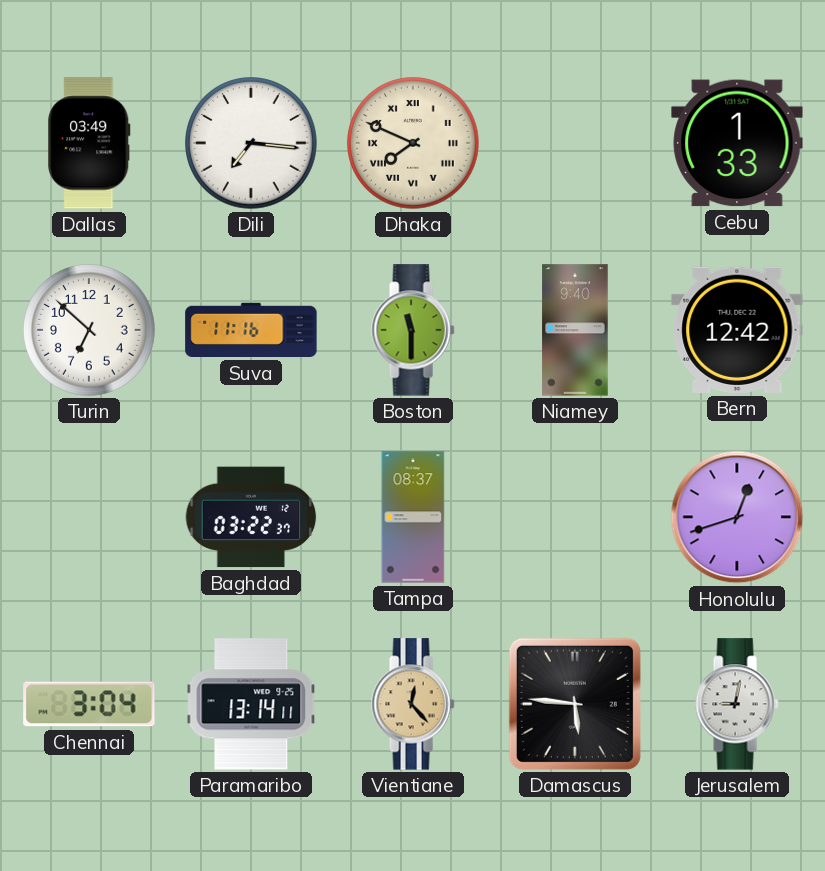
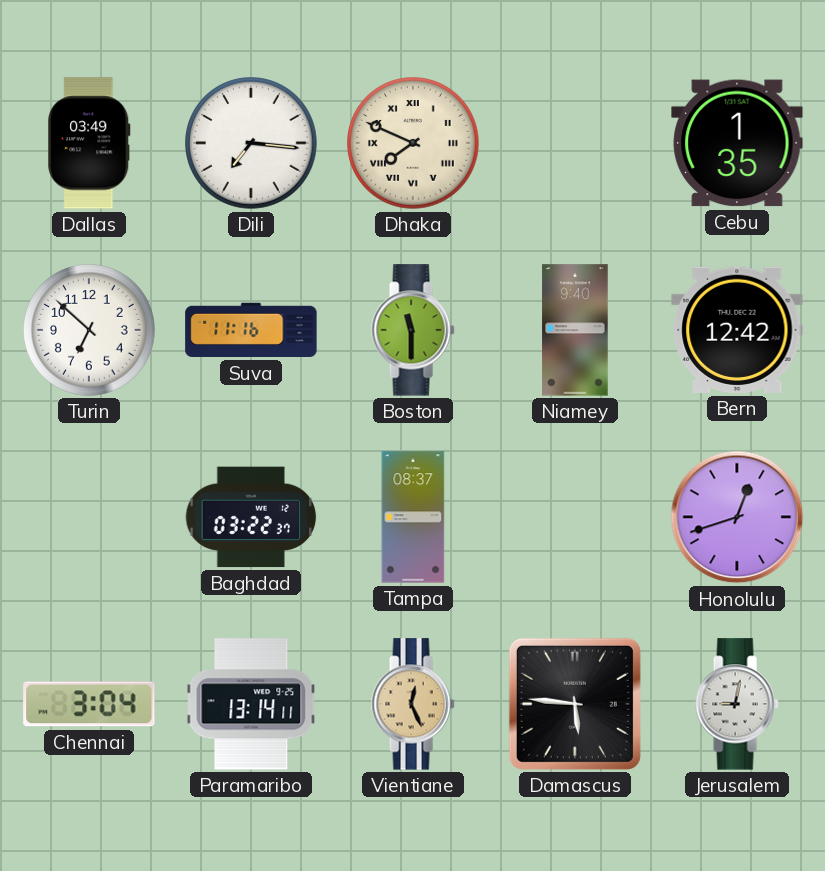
Cebu: 1:33 -> 1:35 (737, 143)
Vientiane: 12:23 -> 12:26 (413, 704)
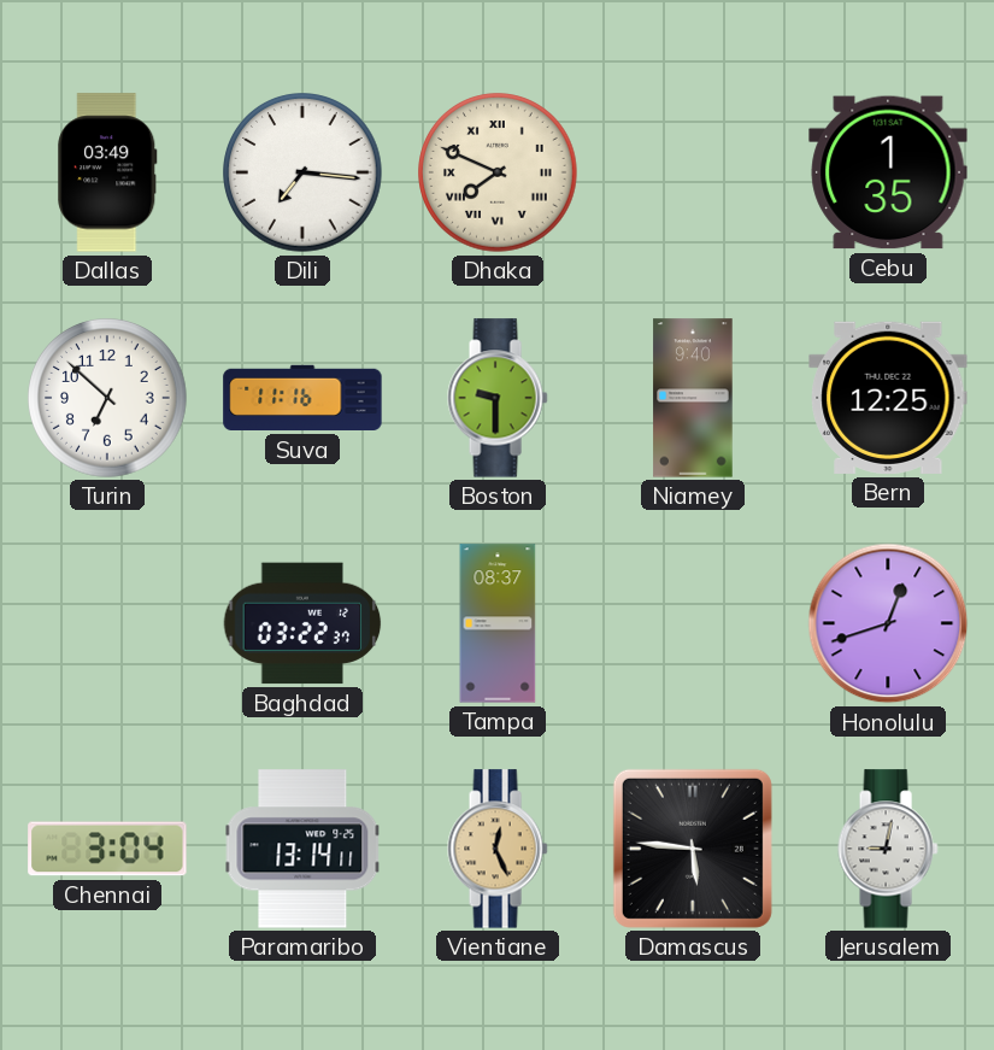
Boston: 11:30 -> 9:30 (498, 398)
Bern: 12:42 -> 12:25 (888, 398)
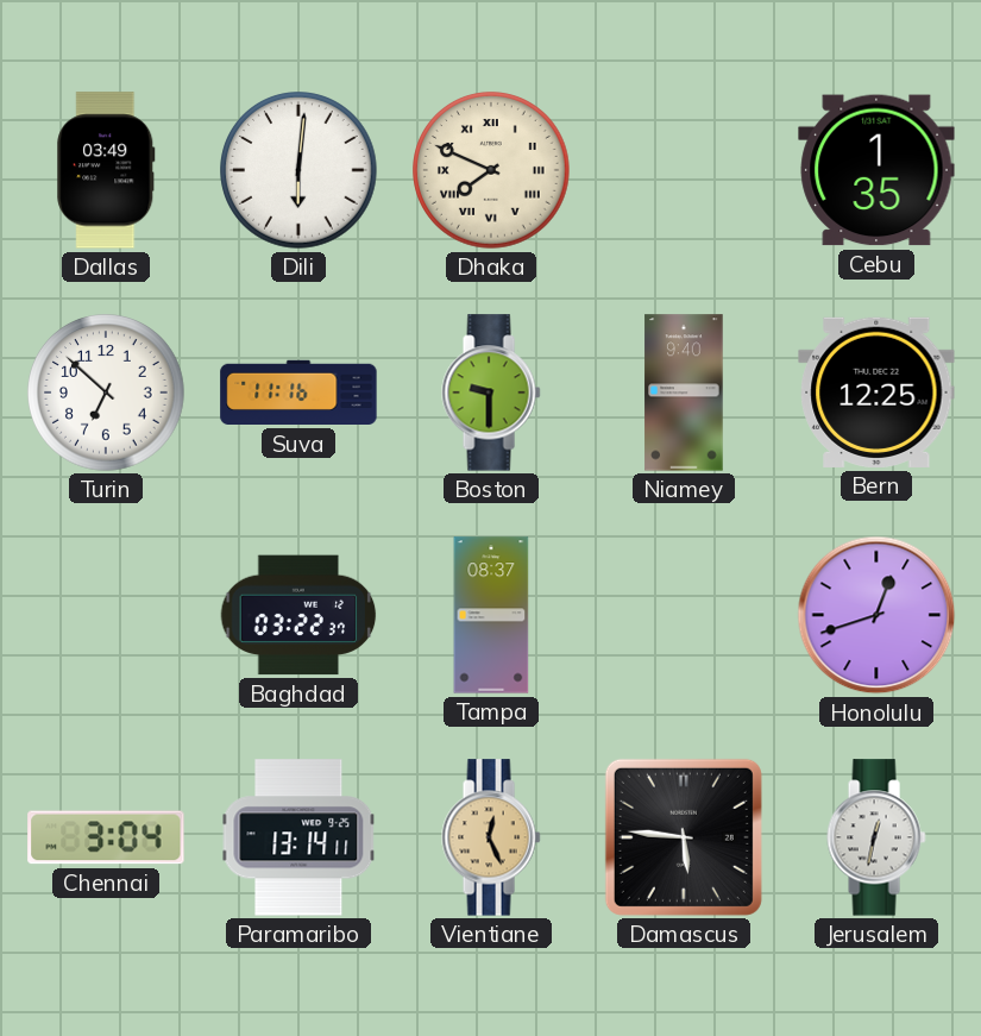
Dili: 7:16 -> 6:01 (298, 170)
Jerusalem: 9:02 -> 12:32 (876, 837)
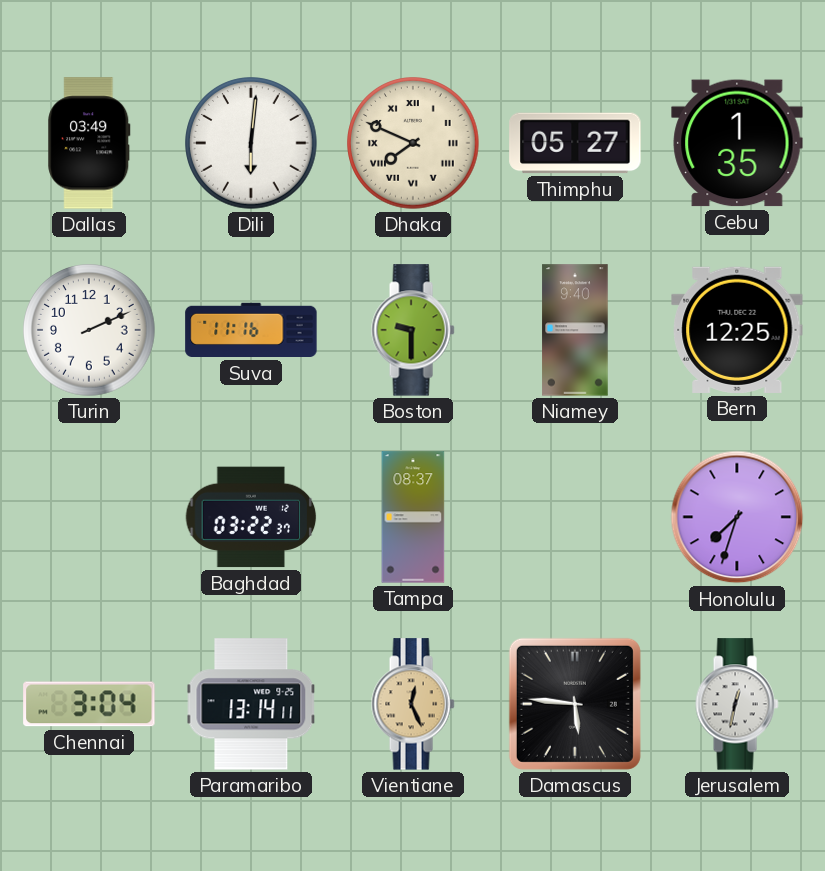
Thimphu: none -> 05:27 (575, 143)
Turin: 6:52 -> 2:11 (89, 330)
Honolulu: 12:42 -> 7:33 (737, 517)
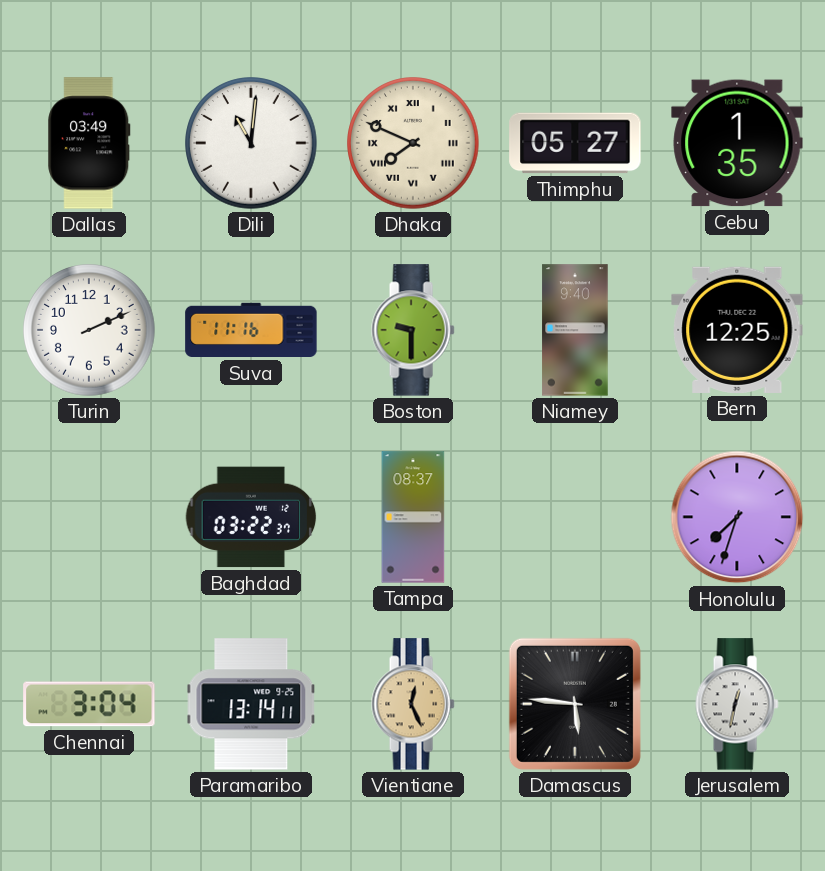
Dili: 6:01 -> 11:01 (251, 143)
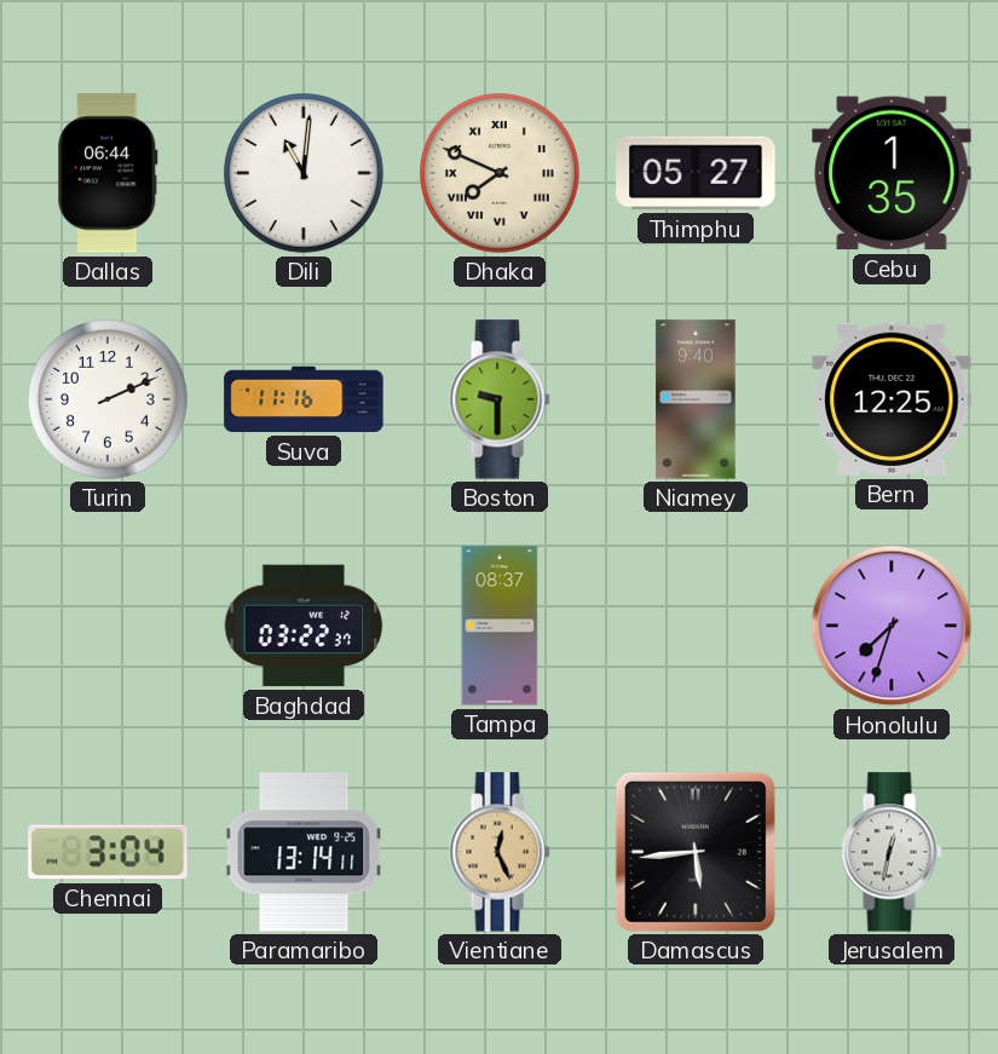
Dallas: 03:49 -> 06:44 (108, 173)
Damascus: 5:46 -> 5:44 (696, 852)
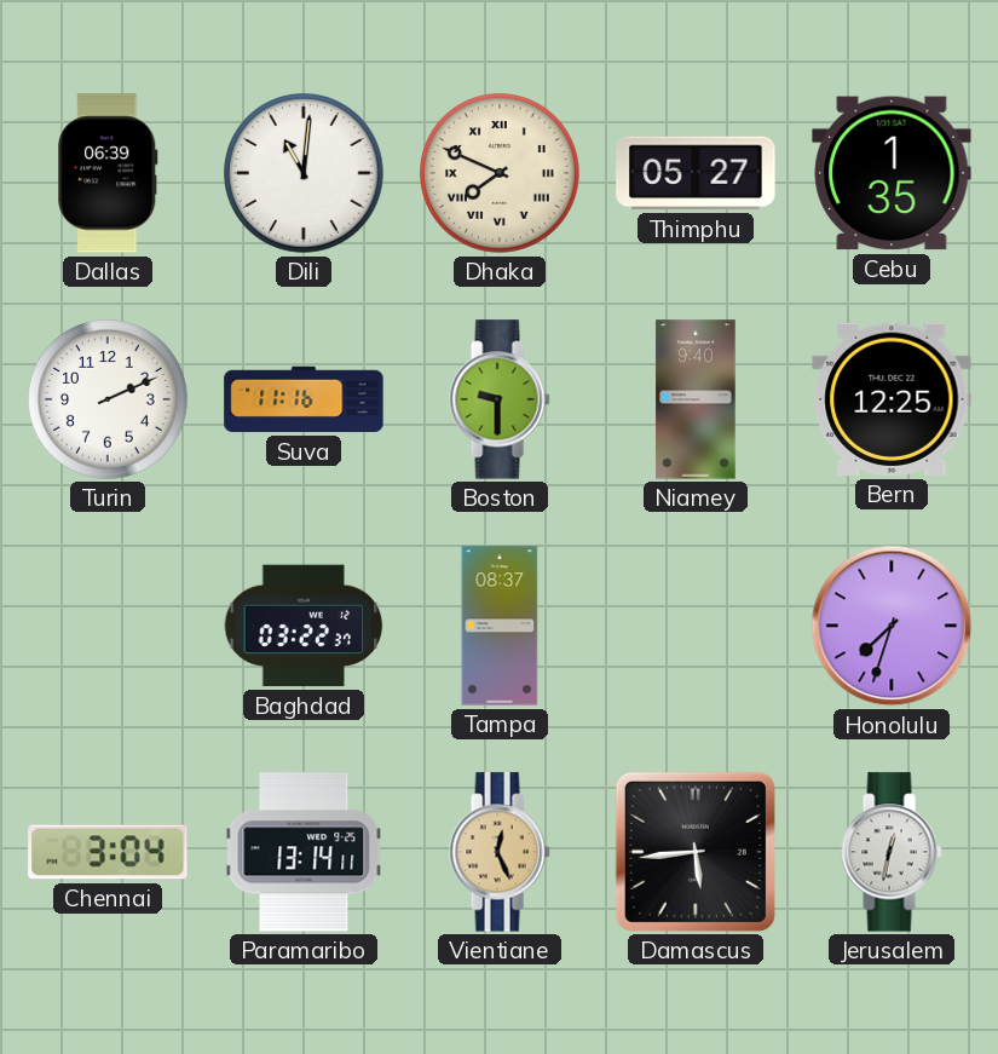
Dallas: 06:44 -> 06:39 (108, 173)
